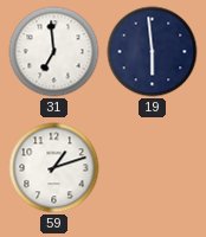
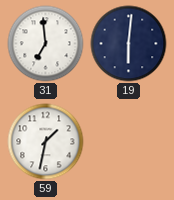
19: 5:59 -> 6:01 (129, 44)
59: 1:12 -> 1:32 (46, 142)
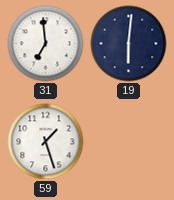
59: 1:32 -> 1:27 (46, 142)
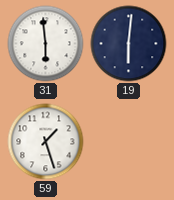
31: 6:59 -> 5:59 (46, 44)
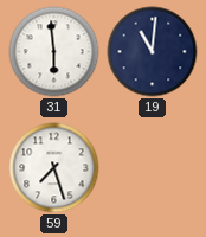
19: 6:01 -> 11:01 (153, 52)
59: 1:27 -> 7:27 (54, 168)
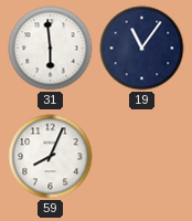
19: 11:01 -> 11:06 (142, 49)
59: 7:27 -> 8:04 (51, 157)
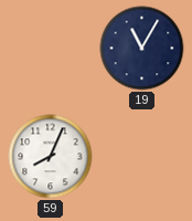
31: 5:59 -> none (51, 49)
19: 11:06 -> 11:05 (142, 49)
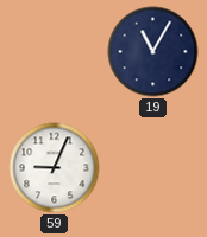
59: 8:04 -> 9:04 (55, 168)
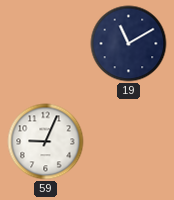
19: 11:05 -> 11:10 (129, 44)
